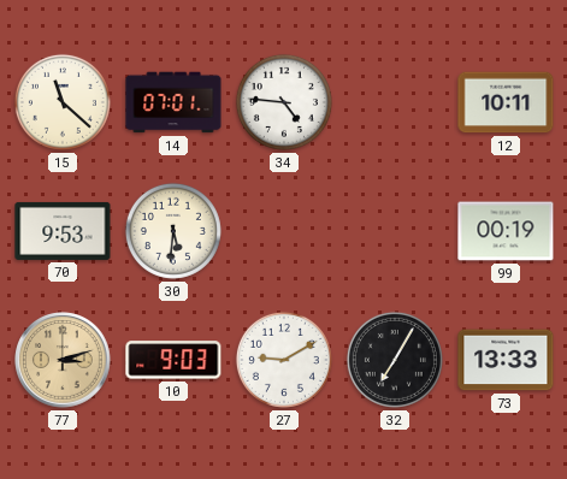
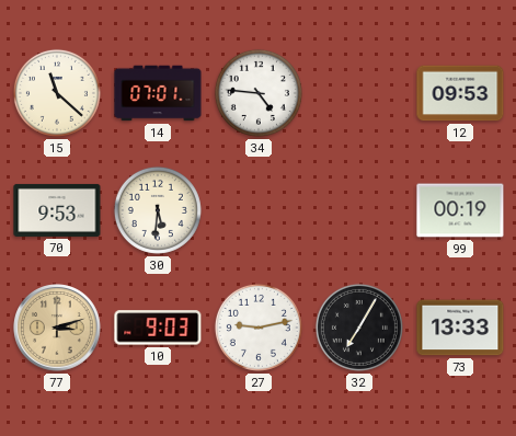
12: 10:11 -> 09:53 (460, 93)
27: 9:10 -> 9:13 (259, 328)
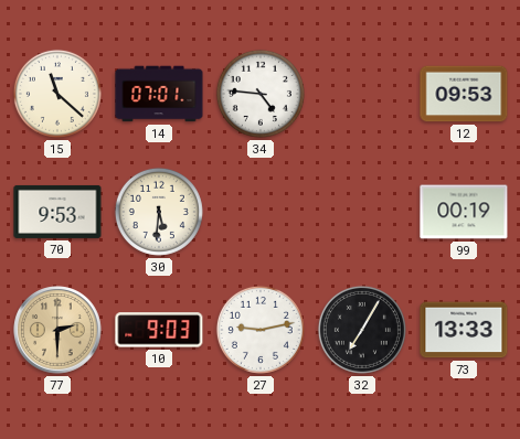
77: 3:12 -> 2:30 (57, 330)
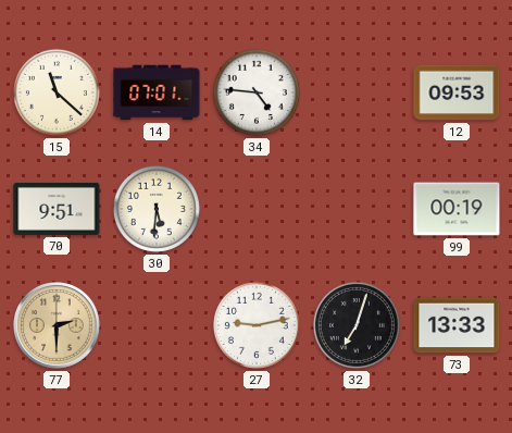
70: 9:53 -> 9:51 (57, 209)
10: 9:03 -> none (159, 330)
32: 7:05 -> 7:03 (357, 325)
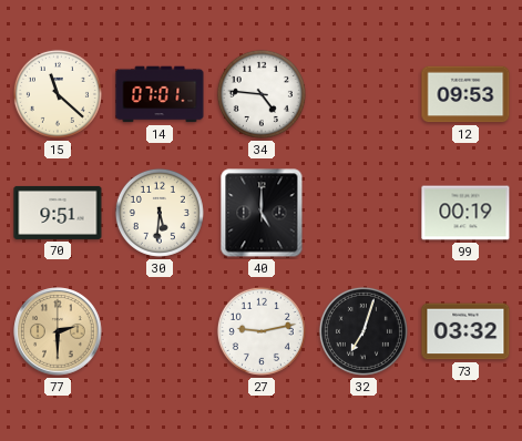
40: none -> 5:00 (262, 213)
73: 13:33 -> 03:32 (465, 331)
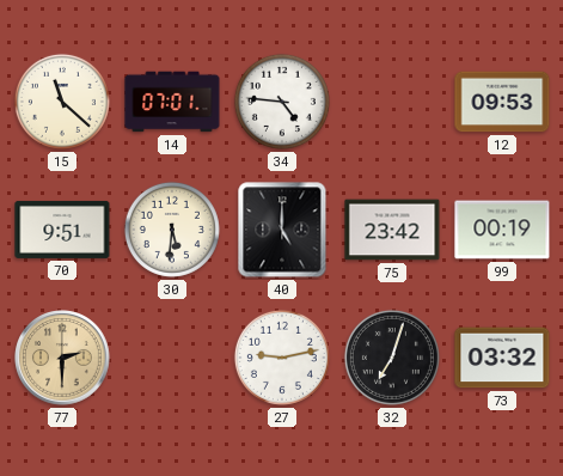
75: none -> 23:42 (392, 230)
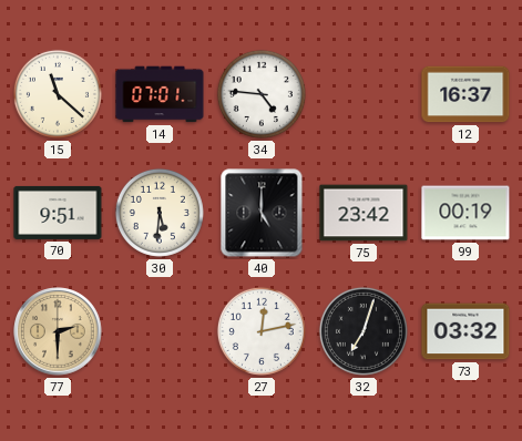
12: 09:53 -> 16:37 (465, 94)
27: 9:13 -> 12:13 (262, 331)
